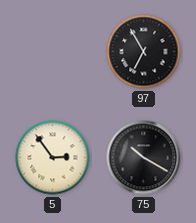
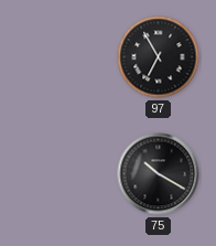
5: 2:54 -> none (53, 158)
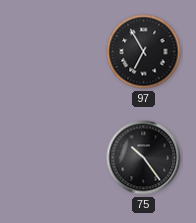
75: 10:20 -> 10:24 (144, 158)
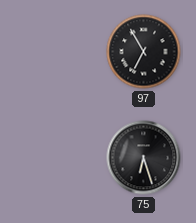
75: 10:24 -> 6:27 (144, 158)
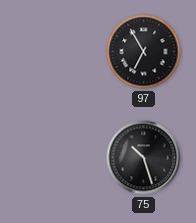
75: 6:27 -> 10:27 (144, 158)
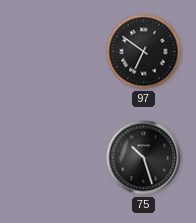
97: 6:55 -> 6:51 (144, 52)
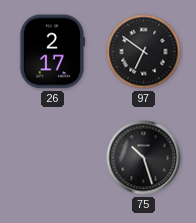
26: none -> 2:17 (51, 52)
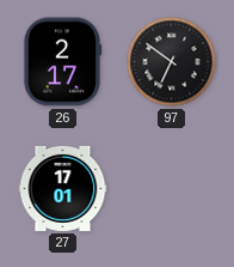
27: none -> 17:01 (63, 188)
75: 10:27 -> none (144, 158)
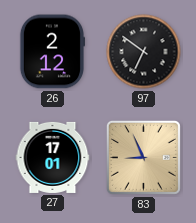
26: 2:17 -> 2:12 (51, 52)
83: none -> 8:56 (143, 157)
